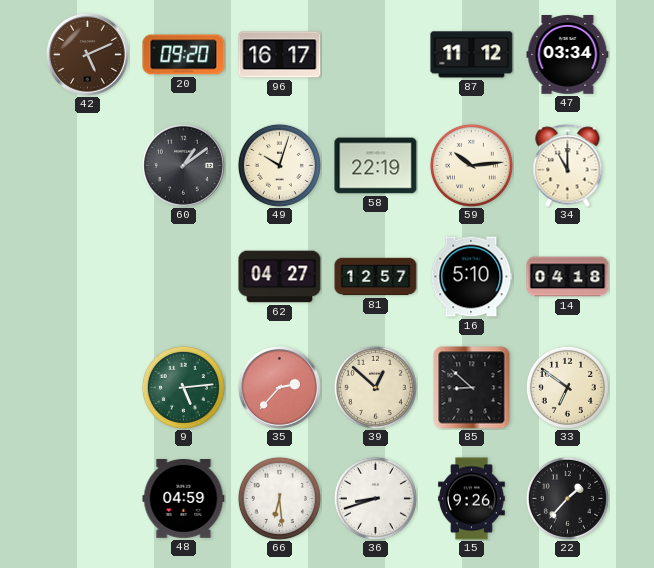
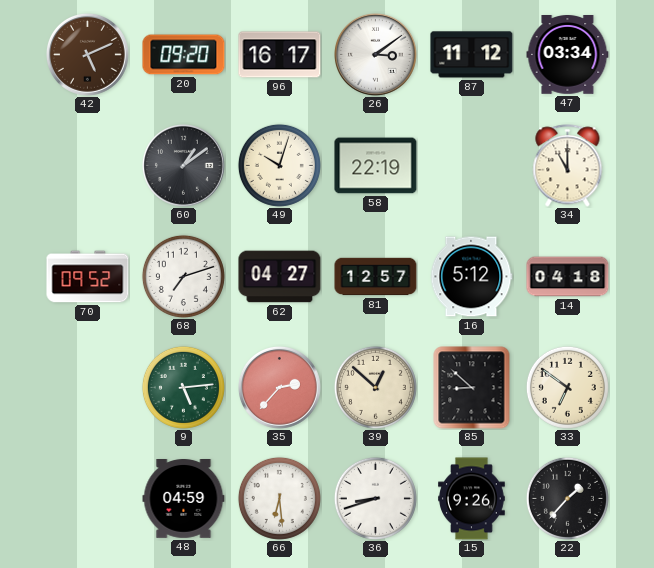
26: none -> 3:09 (376, 55)
59: 10:14 -> none (471, 165)
70: none -> 09:52 (88, 277)
68: none -> 7:12 (183, 276)
16: 5:10 -> 5:12 (471, 277)
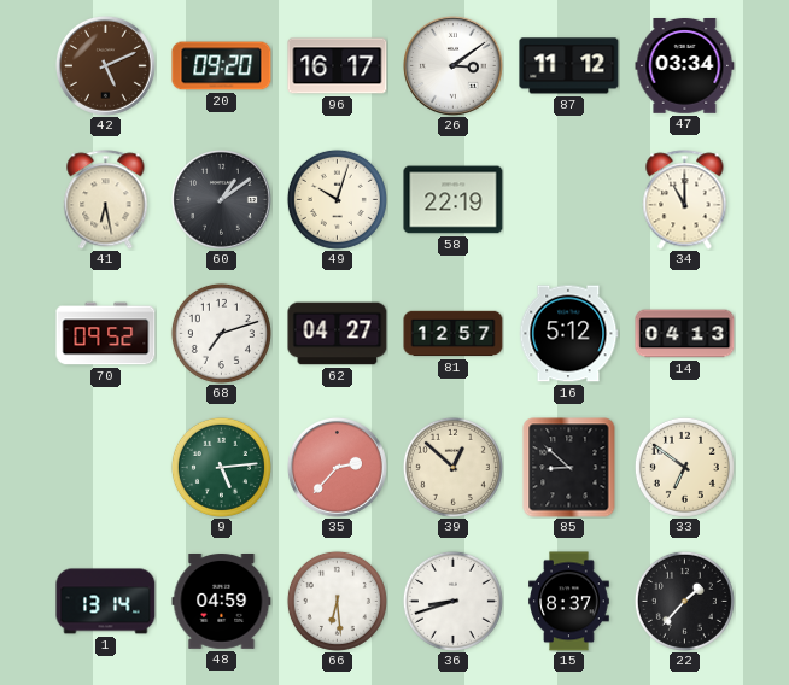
41: none -> 6:28 (106, 200)
14: 04:18 -> 04:13 (685, 334)
1: none -> 13:14 (106, 602)
15: 9:26 -> 8:37 (569, 602)
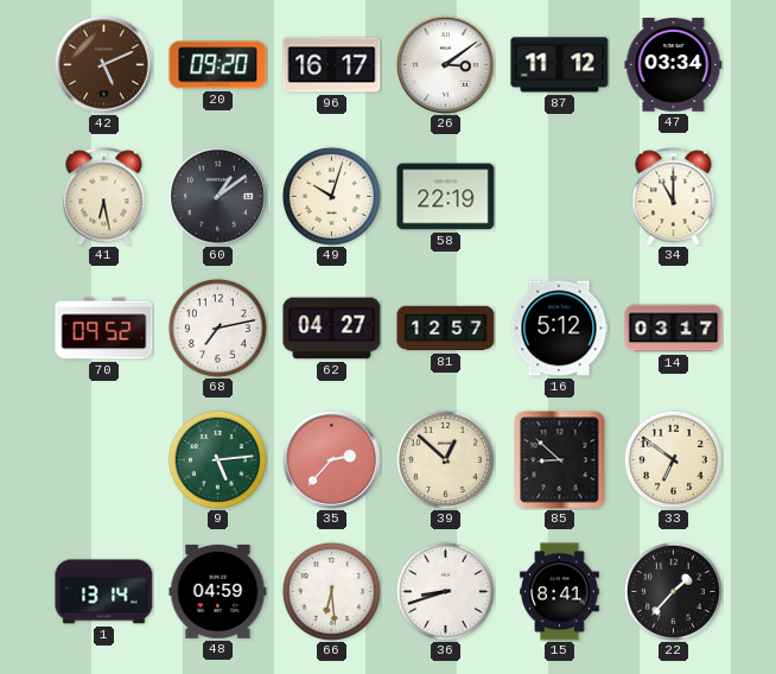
68: 7:12 -> 7:13 (217, 328)
14: 04:13 -> 03:17 (674, 329)
15: 8:37 -> 8:41 (560, 592)
